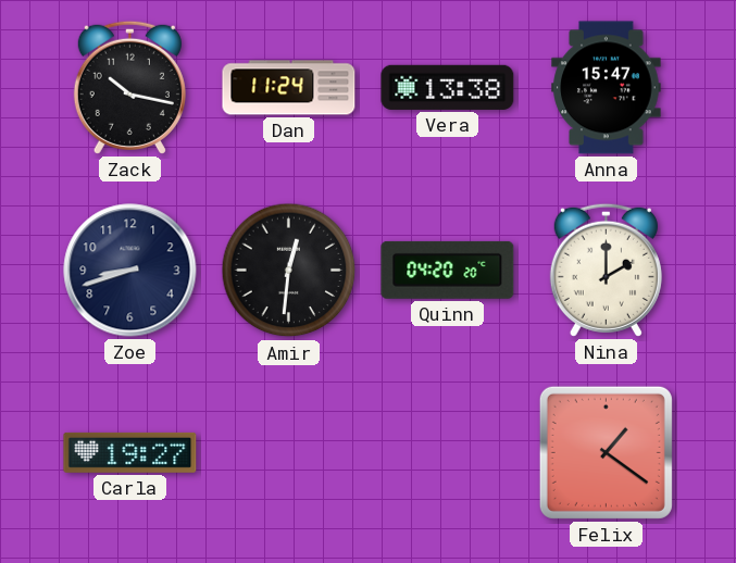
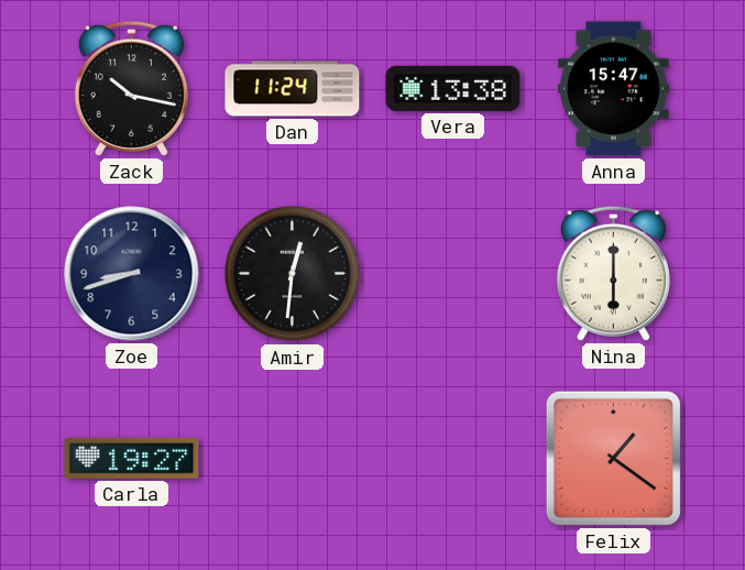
Quinn: 04:20 -> none (448, 270)
Nina: 2:00 -> 6:00 (613, 273)
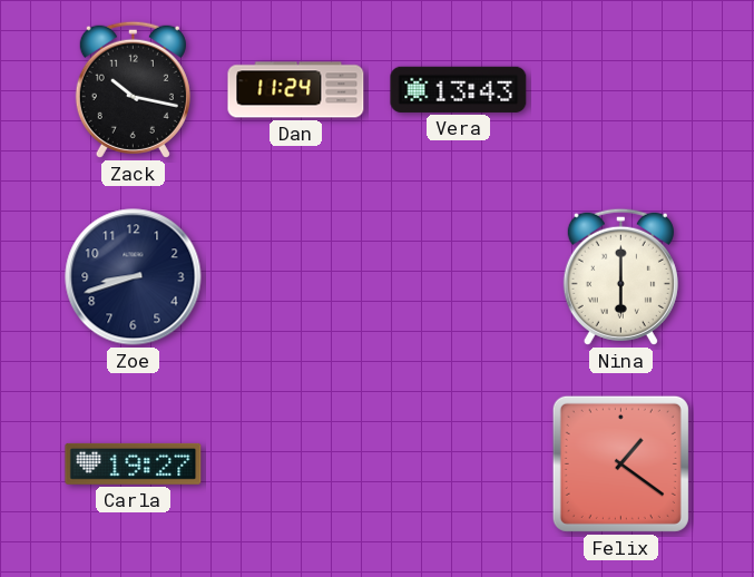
Vera: 13:38 -> 13:43 (459, 89)
Anna: 15:47 -> none (614, 89)
Amir: 12:31 -> none (293, 274)
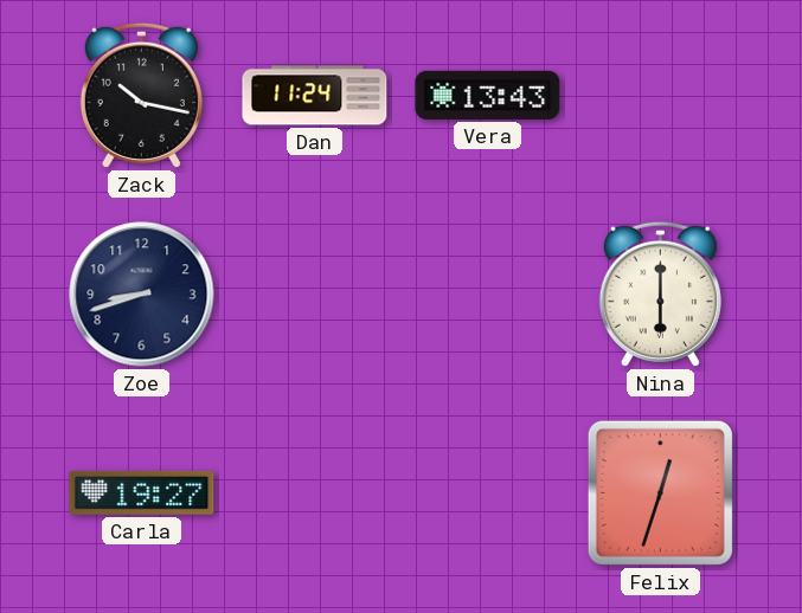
Felix: 1:21 -> 12:33 (660, 492)
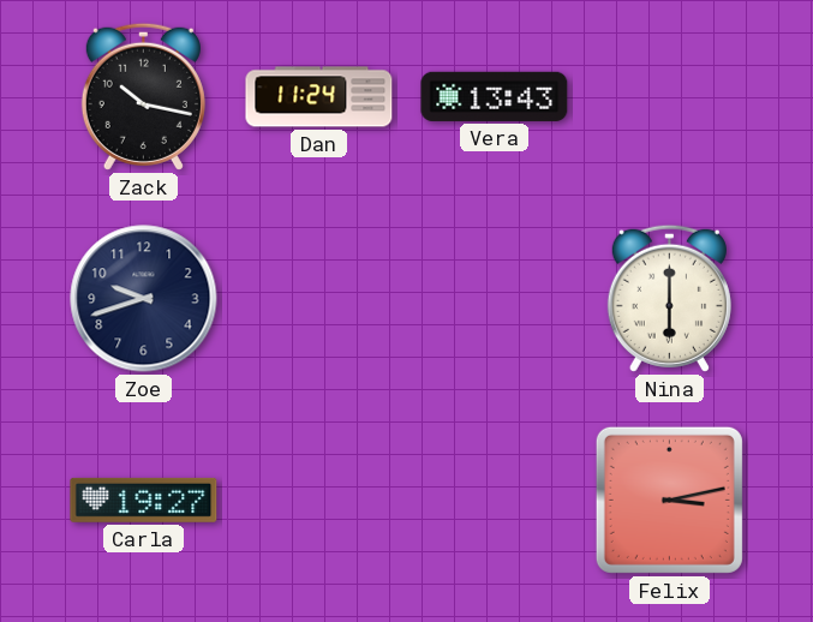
Zoe: 8:42 -> 9:42 (144, 299)
Felix: 12:33 -> 3:13 (669, 500)
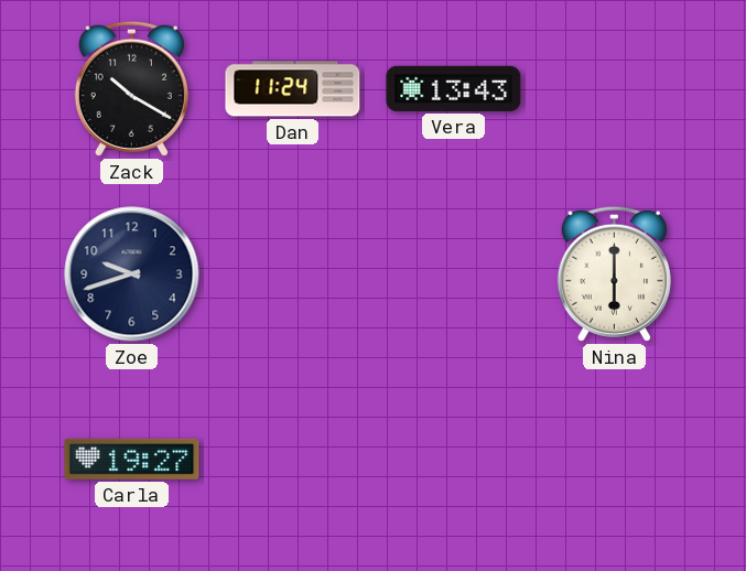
Zack: 10:17 -> 10:20 (131, 88)
Felix: 3:13 -> none (669, 500)
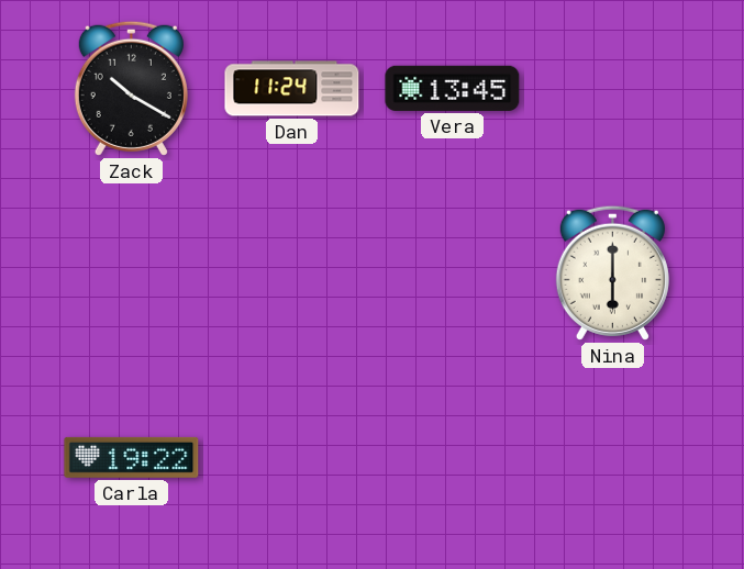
Vera: 13:43 -> 13:45 (453, 88)
Zoe: 9:42 -> none (132, 274)
Carla: 19:27 -> 19:22 (132, 457)
